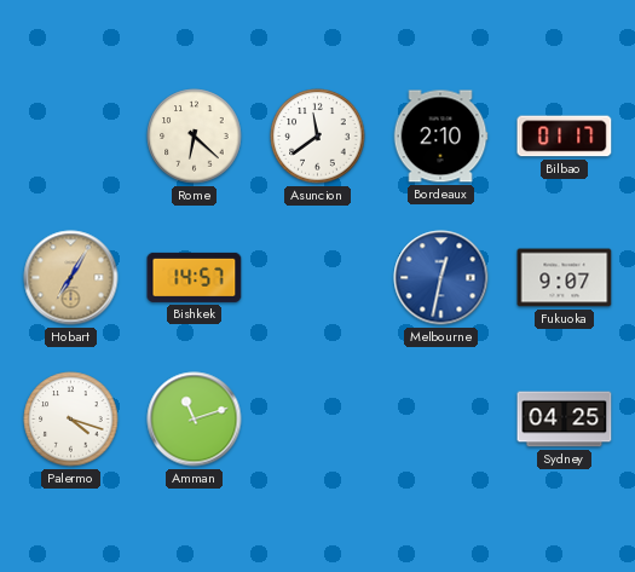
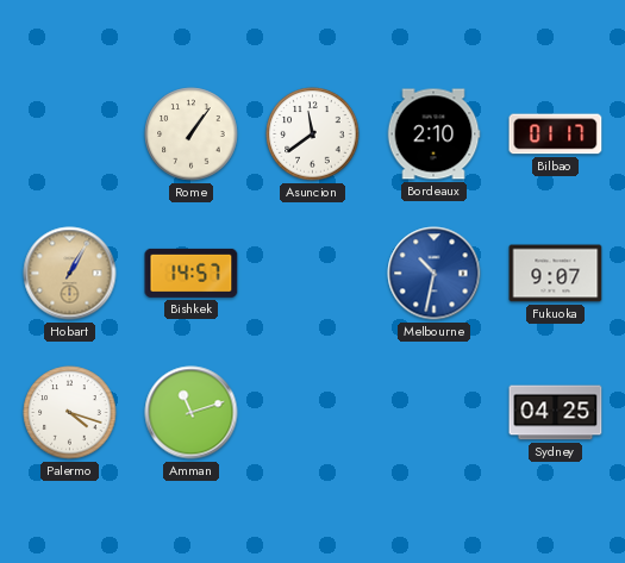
Rome: 6:22 -> 1:06 (192, 135)
Hobart: 7:05 -> 1:05 (70, 274)
Melbourne: 12:32 -> 10:32 (435, 274)
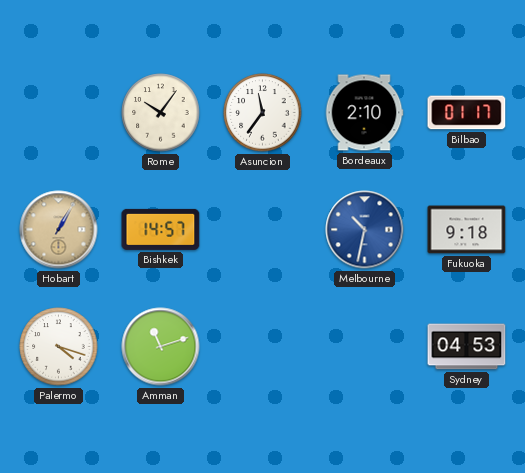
Rome: 1:06 -> 10:06 (161, 113)
Asuncion: 11:39 -> 11:36 (263, 113)
Fukuoka: 9:07 -> 9:18 (467, 230)
Sydney: 04:25 -> 04:53 (467, 347)
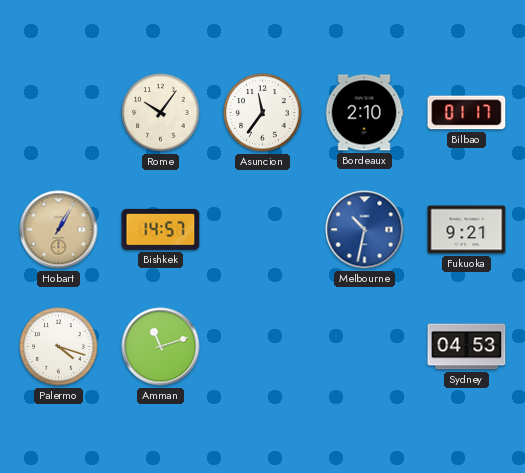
Fukuoka: 9:18 -> 9:21 (467, 230)
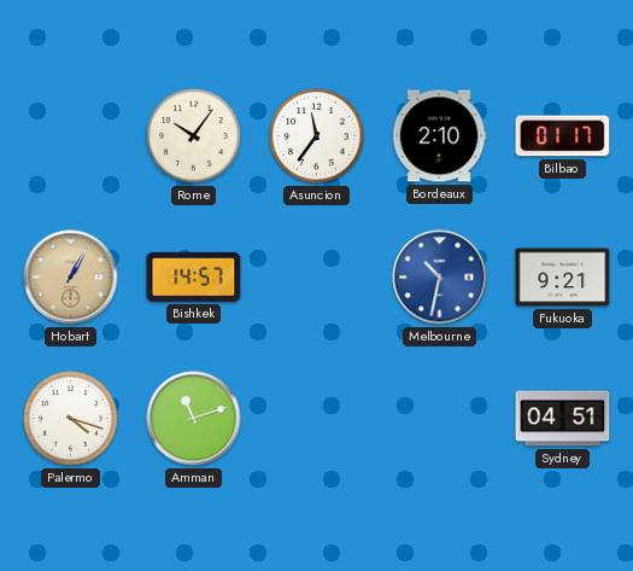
Sydney: 04:53 -> 04:51 (563, 419)
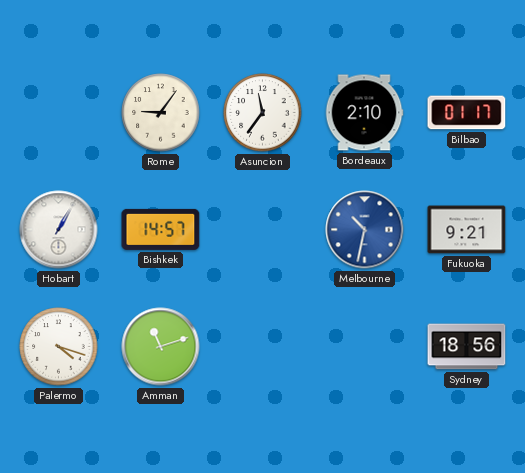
Rome: 10:06 -> 9:06 (161, 113)
Hobart dial: champagne -> white (59, 230)
Sydney: 04:51 -> 18:56 (467, 347)
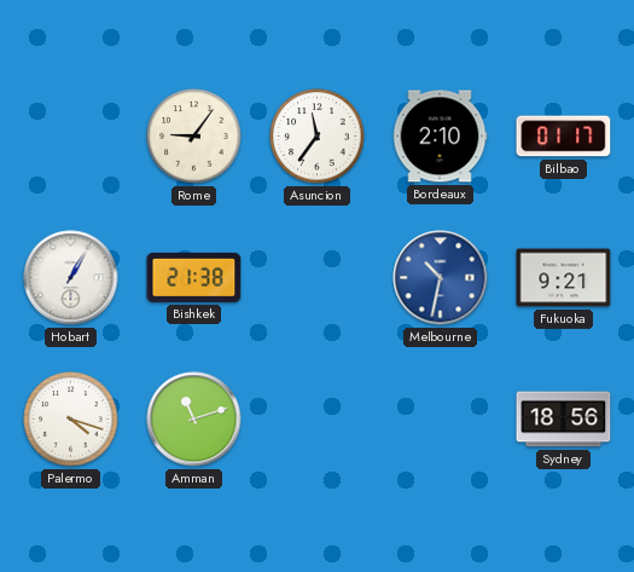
Bishkek: 14:57 -> 21:38 (194, 277)
